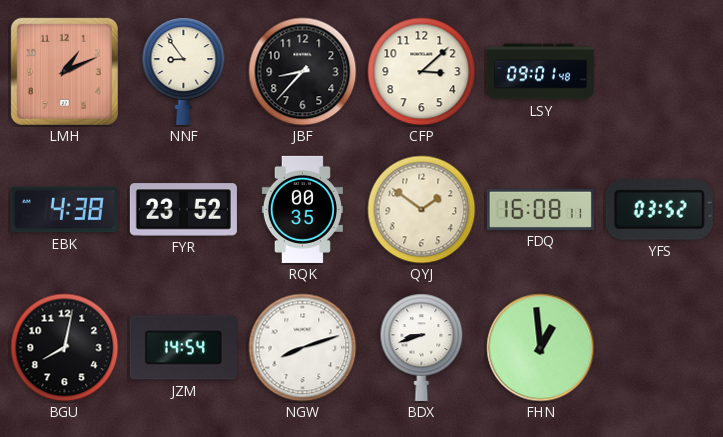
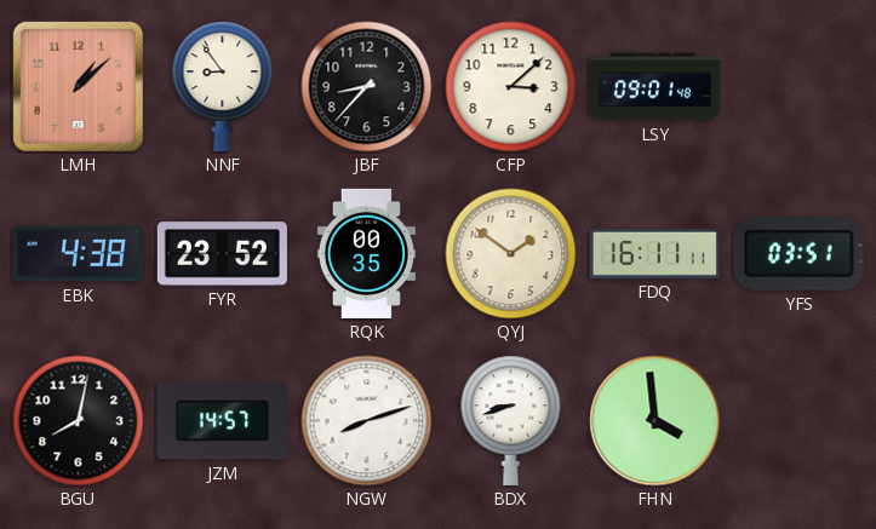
LMH: 1:11 -> 1:08 (78, 86)
FDQ: 16:08 -> 16:11 (654, 253)
YFS: 03:52 -> 03:51 (798, 254)
JZM: 14:54 -> 14:57 (222, 421)
FHN: 12:59 -> 3:59 (655, 421)
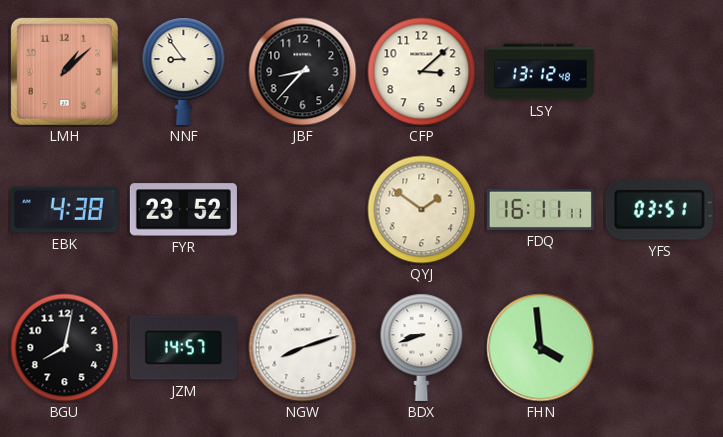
LSY: 09:01 -> 13:12 (540, 72)
RQK: 00:35 -> none (366, 253)
